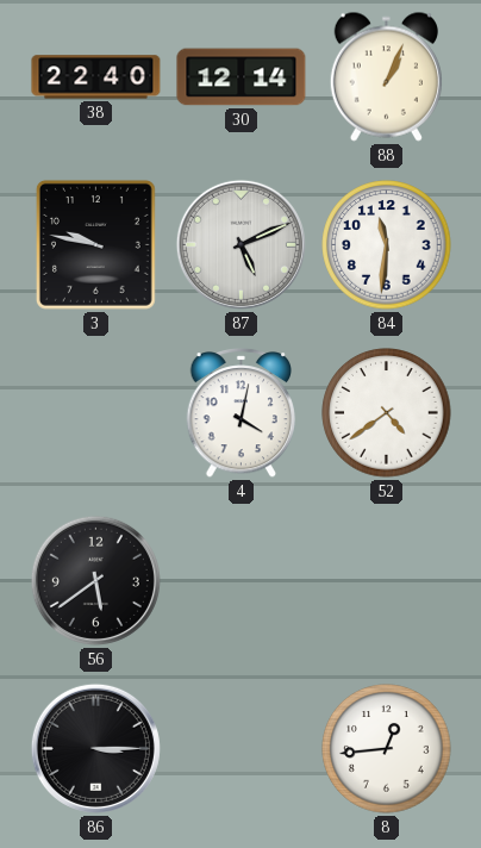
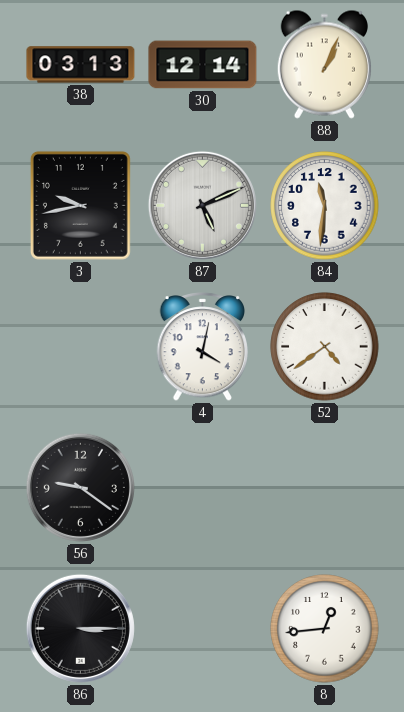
38: 22:40 -> 03:13 (81, 65)
3: 9:47 -> 9:43 (80, 205)
56: 5:39 -> 9:21 (80, 487)
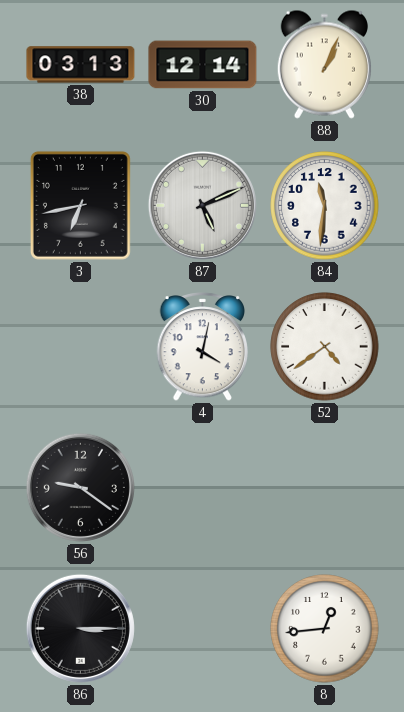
3: 9:43 -> 6:43 (80, 205)
